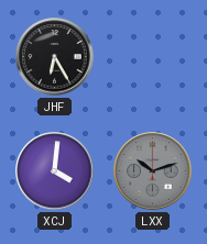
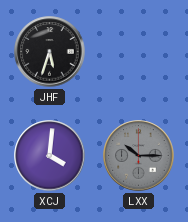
JHF: 6:25 -> 5:33 (50, 52)
LXX: 10:12 -> 10:15 (139, 156)
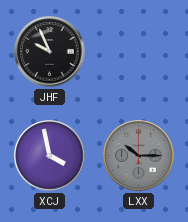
JHF: 5:33 -> 9:56 (50, 52)
XCJ: 4:01 -> 3:58 (50, 156)
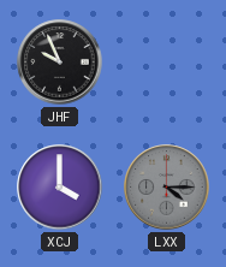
XCJ: 3:58 -> 4:00 (60, 188)
LXX: 10:15 -> 4:15 (167, 188)
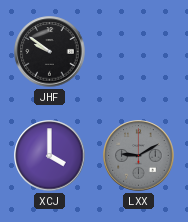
JHF: 9:56 -> 9:51 (50, 52)
LXX: 4:15 -> 9:10 (139, 156)
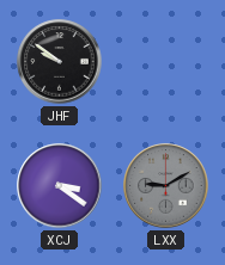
XCJ: 4:00 -> 3:21 (60, 186)
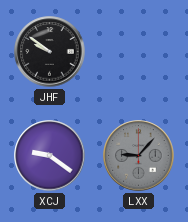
XCJ: 3:21 -> 9:21 (50, 156)
LXX: 9:10 -> 9:07 (139, 156)
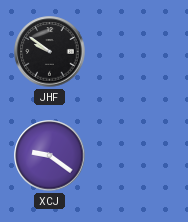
LXX: 9:07 -> none (139, 156)
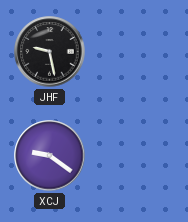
JHF: 9:51 -> 9:28 (50, 52)
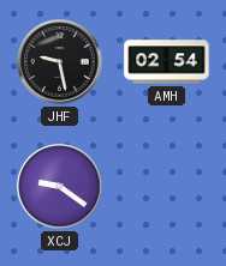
AMH: none -> 02:54 (167, 62)
